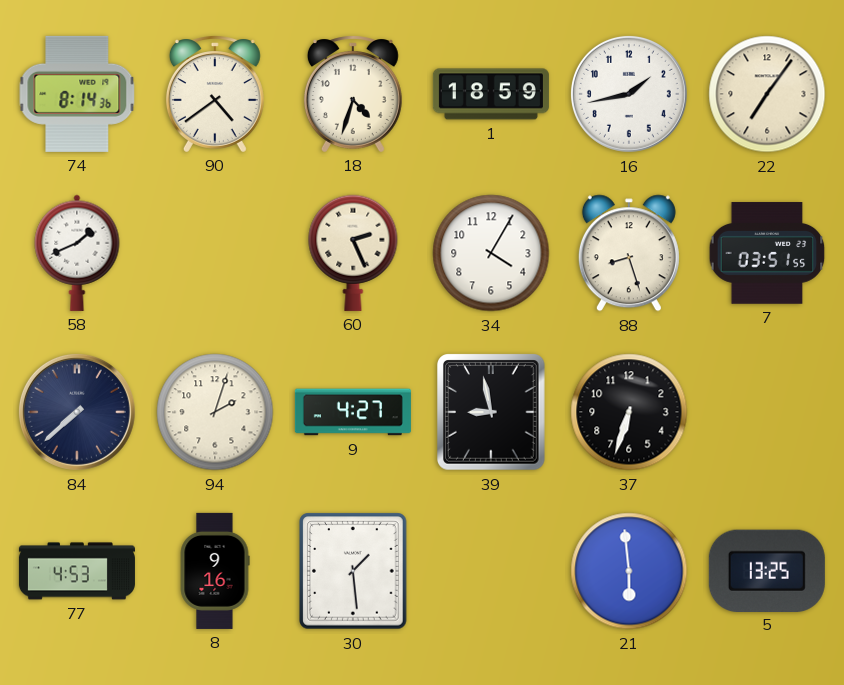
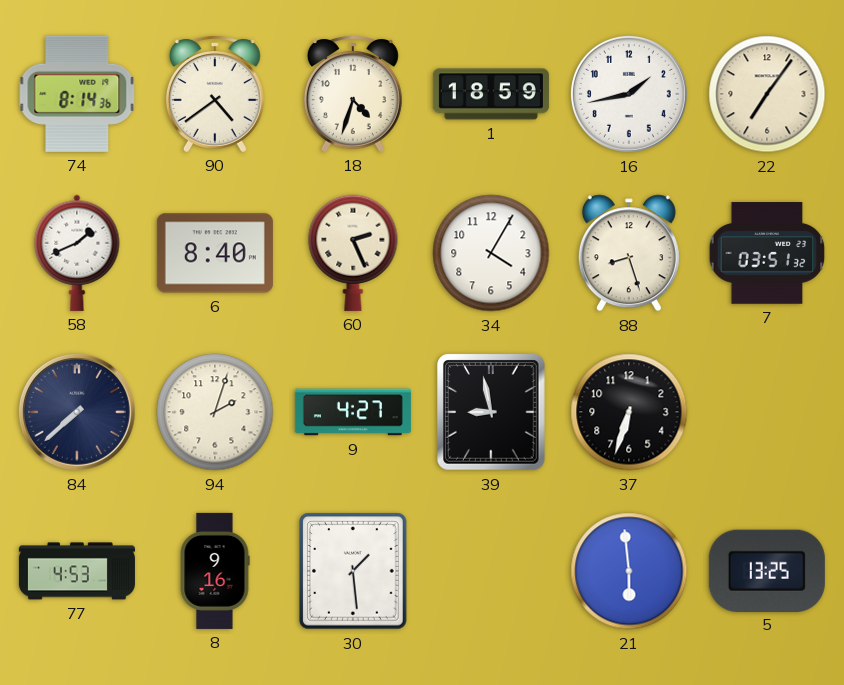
6: none -> 8:40 (215, 253)
7: 03:51:55 -> 03:51:32 (767, 253)
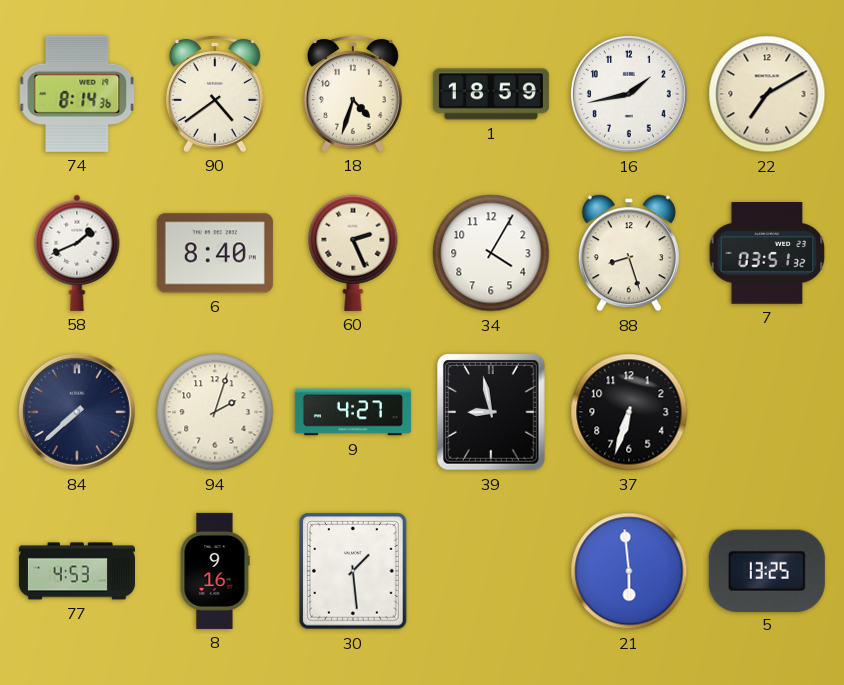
22: 7:06 -> 7:10 (767, 94)
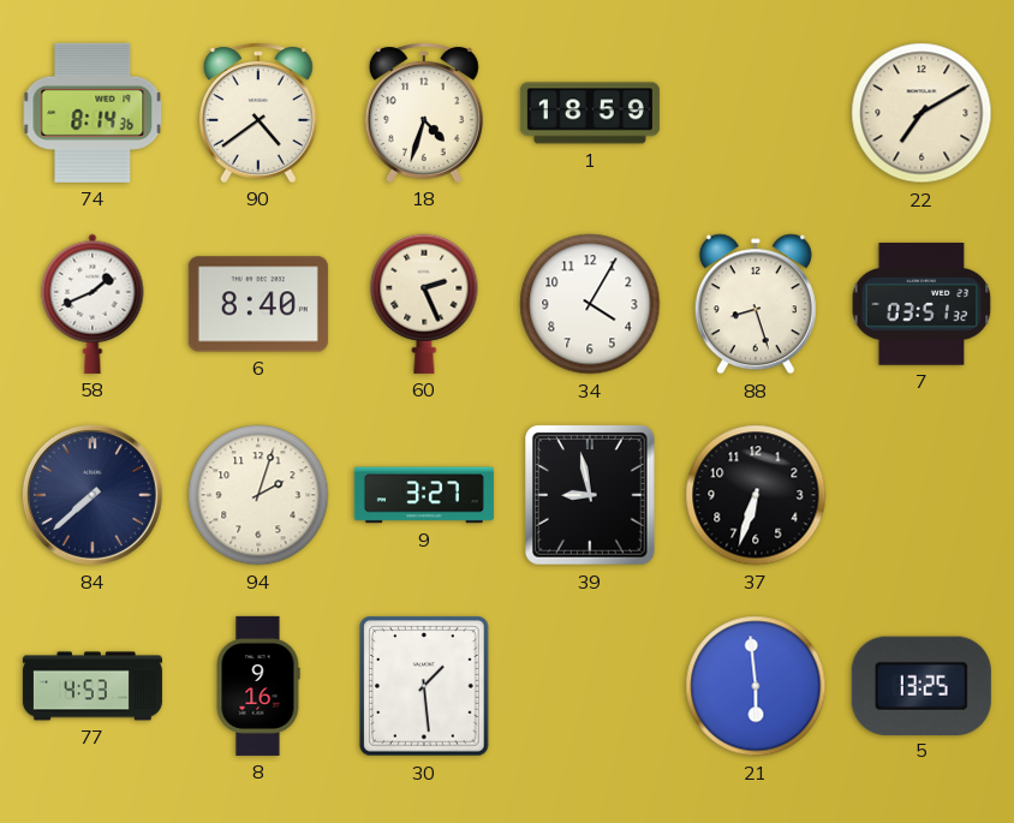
16: 1:43 -> none (629, 94)
9: 4:27 -> 3:27 (424, 495)
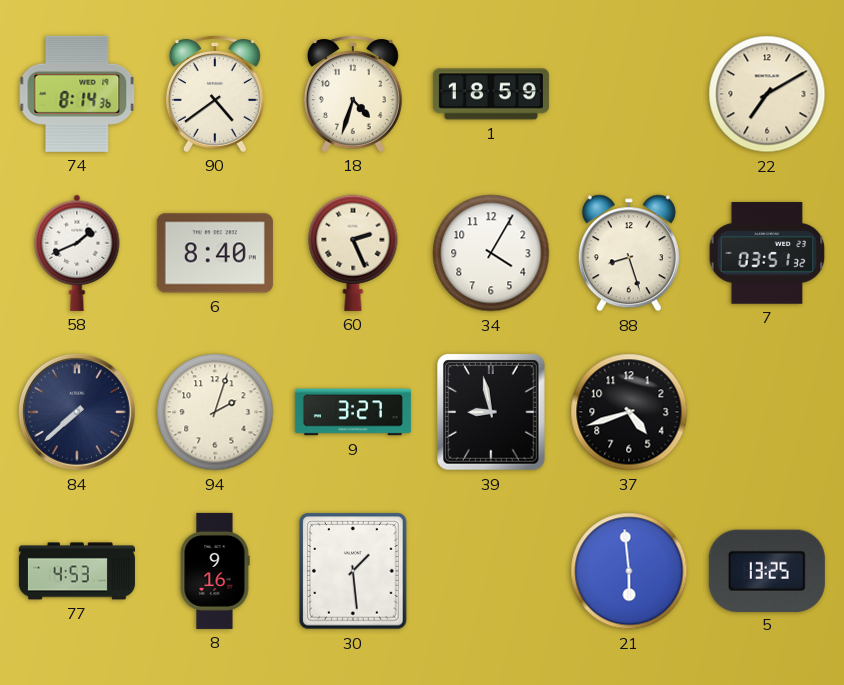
37: 6:33 -> 4:42 (629, 412)
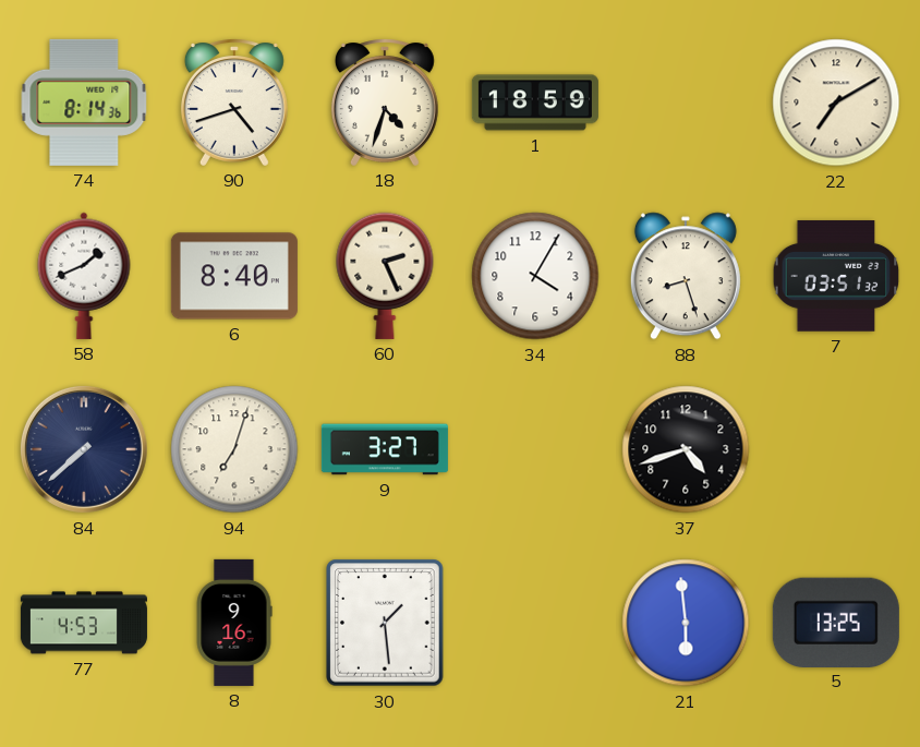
90: 4:39 -> 4:42 (234, 103)
94: 2:03 -> 7:03 (234, 449)
39: 8:58 -> none (492, 412)
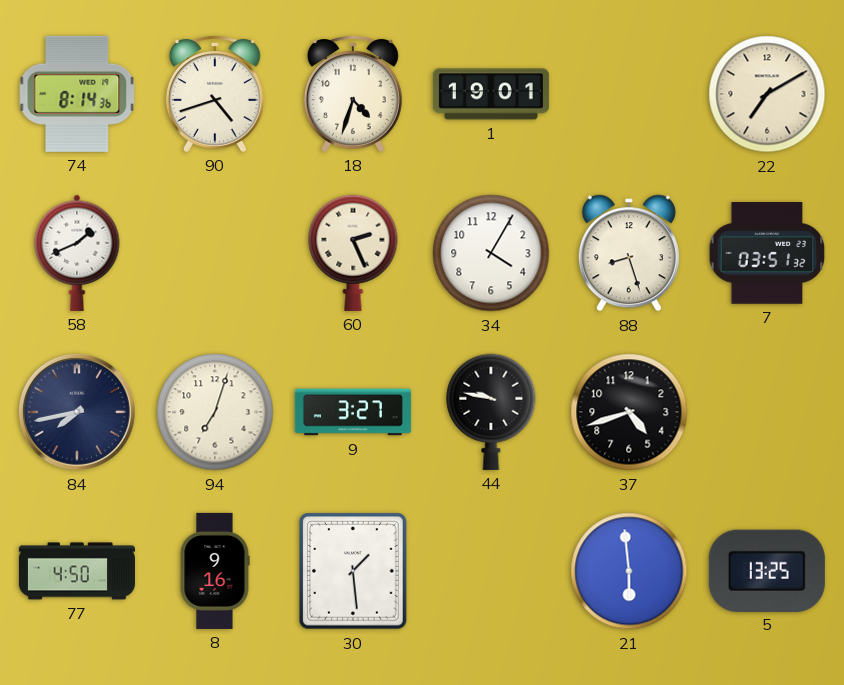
1: 18:59 -> 19:01 (491, 94)
6: 8:40 -> none (234, 276)
84: 7:38 -> 7:43 (77, 412)
44: none -> 9:47 (491, 412)
77: 4:53 -> 4:50 (77, 571)
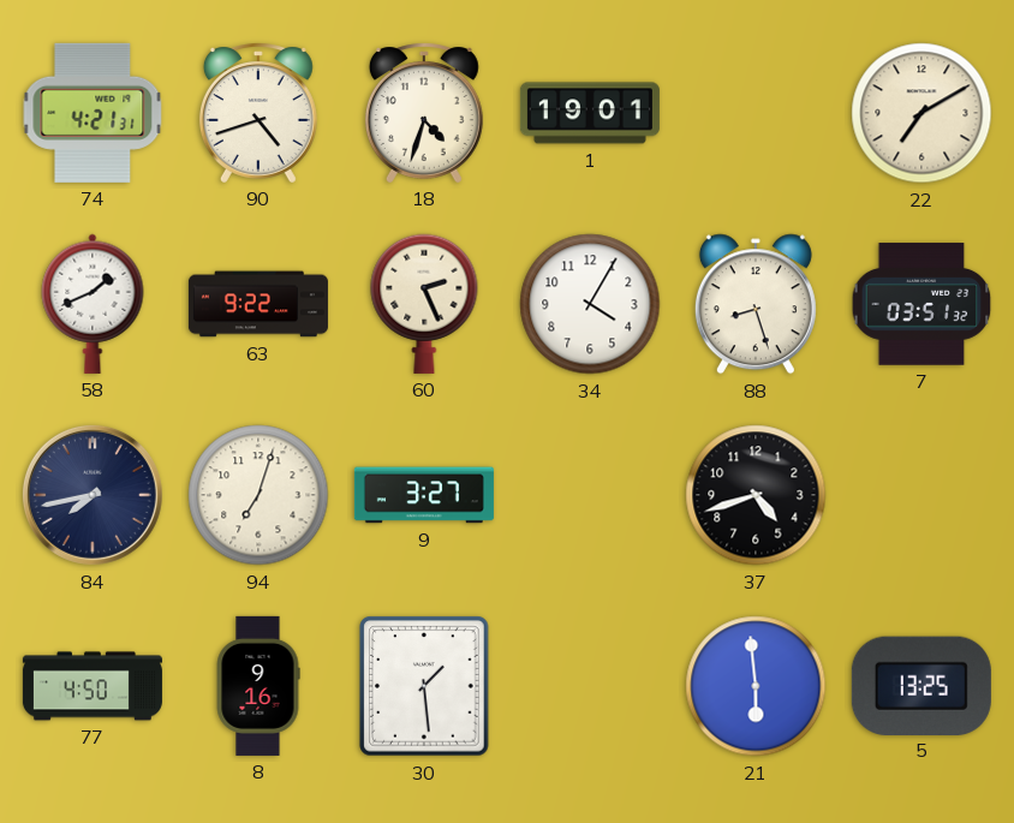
74: 8:14 -> 4:21 (93, 113)
63: none -> 9:22 (258, 304)
44: 9:47 -> none (491, 412)
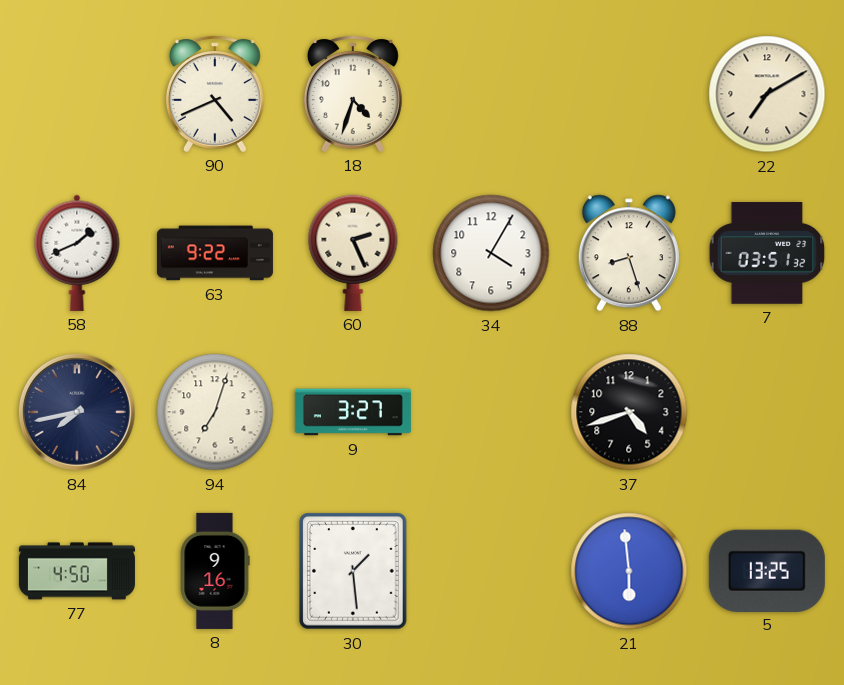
74: 4:21 -> none (93, 113)
90: 4:42 -> 4:41 (215, 94)
1: 19:01 -> none (590, 113)
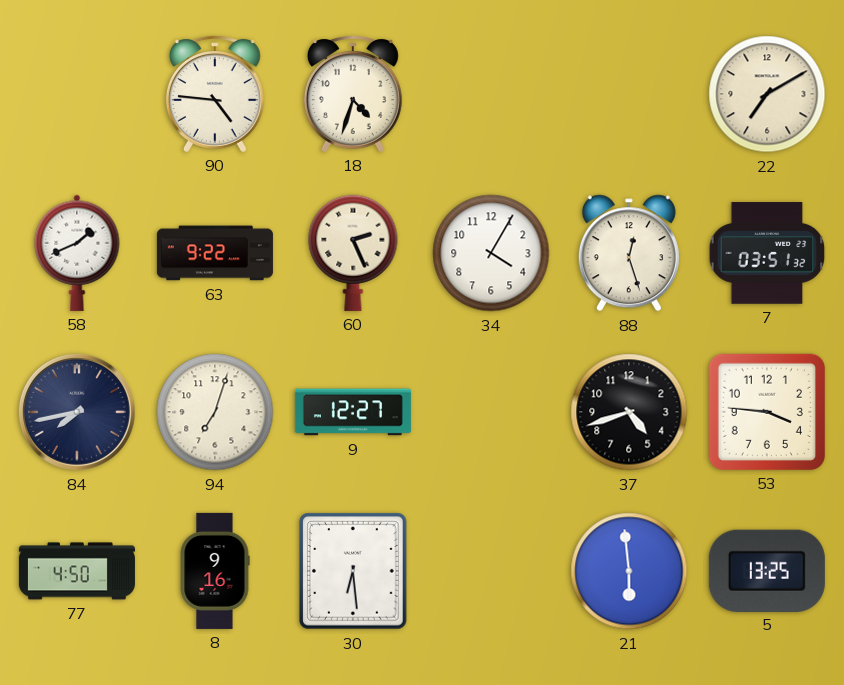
90: 4:41 -> 4:46 (215, 94)
88: 8:27 -> 12:27 (629, 253)
9: 3:27 -> 12:27 (353, 412)
53: none -> 3:46 (767, 412)
30: 1:29 -> 6:29 (353, 571)
